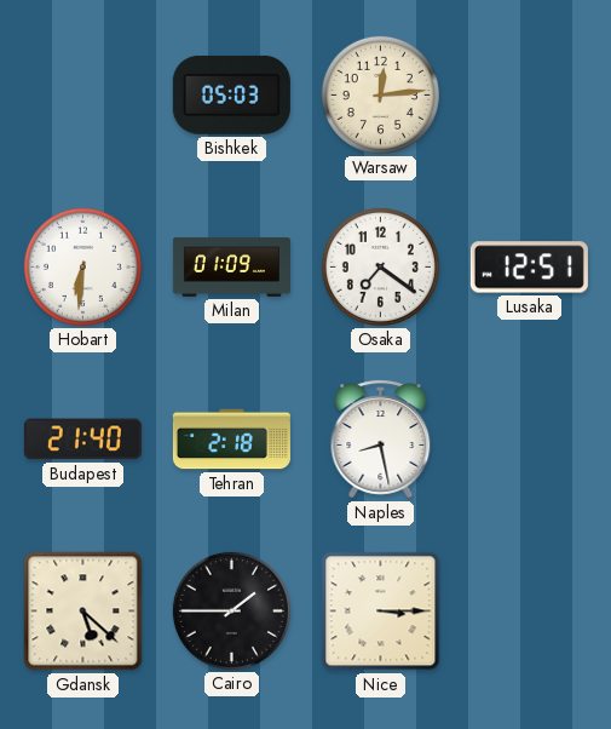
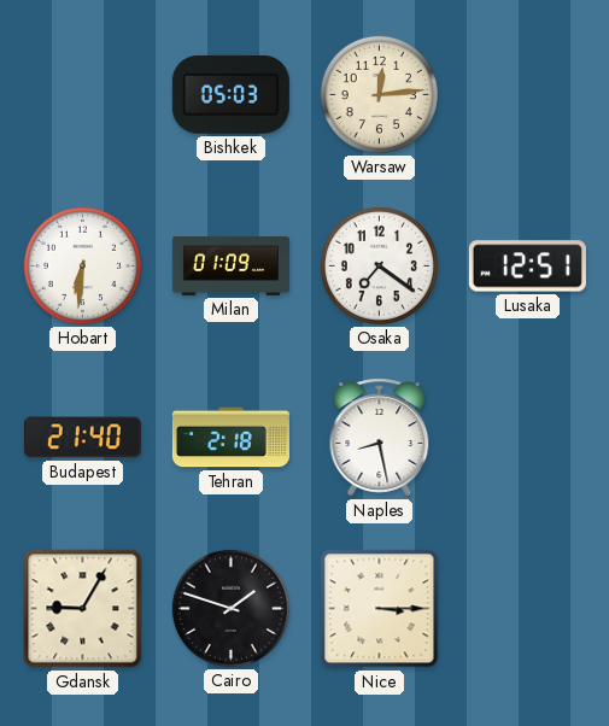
Gdansk: 5:22 -> 9:05 (83, 609)
Cairo: 1:45 -> 1:48 (230, 608)
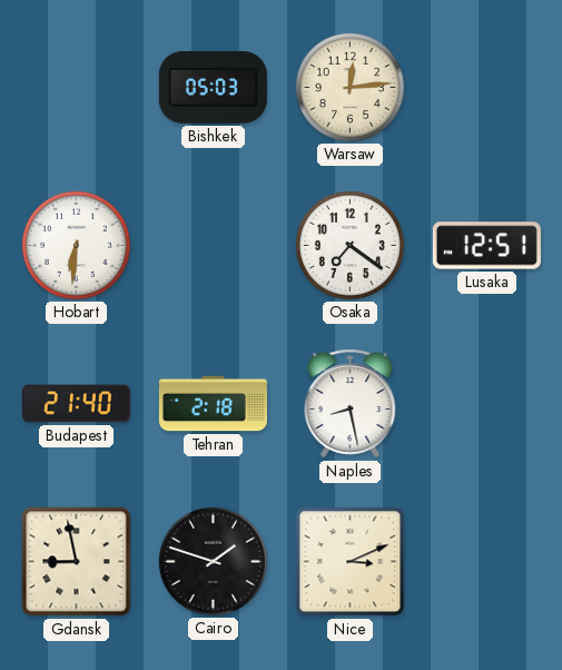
Milan: 01:09 -> none (230, 267)
Gdansk: 9:05 -> 8:58 (77, 562)
Nice: 3:15 -> 3:11 (351, 562)
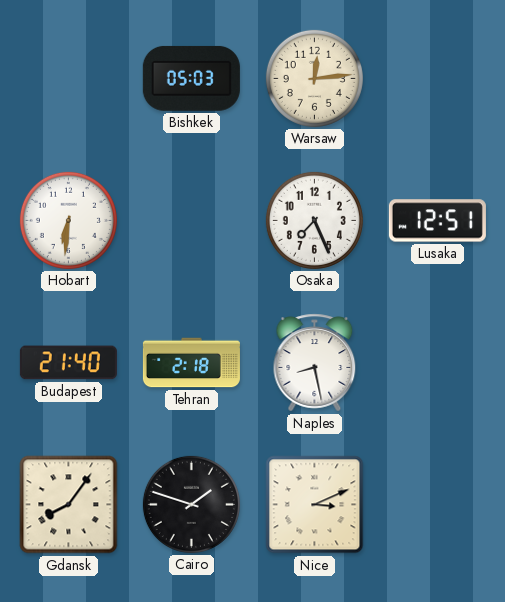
Osaka: 7:21 -> 7:26 (314, 220)
Gdansk: 8:58 -> 8:06 (69, 505)
